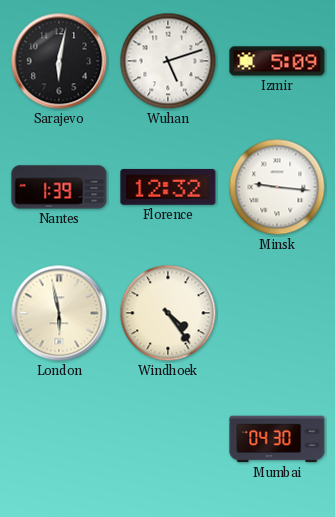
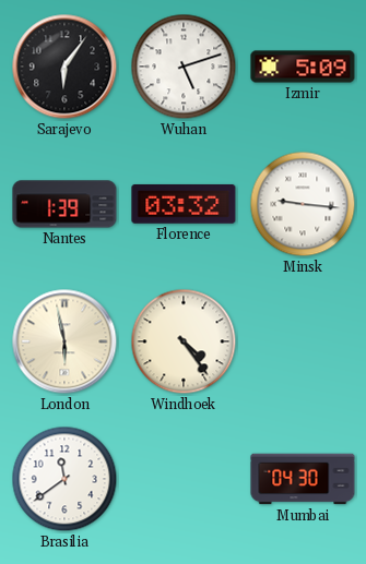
Sarajevo: 6:02 -> 6:06 (64, 67)
Florence: 12:32 -> 03:32 (184, 204)
Brasilia: none -> 11:39 (64, 479)
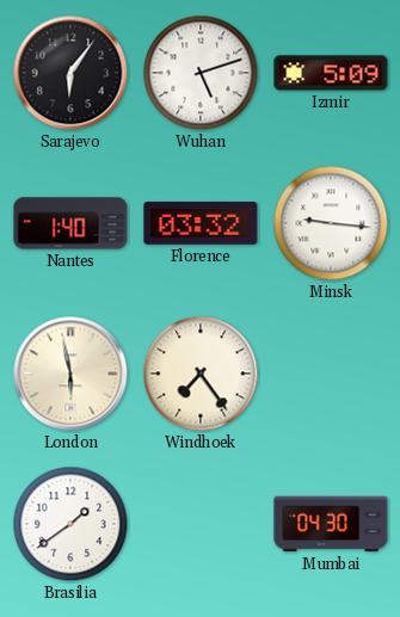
Nantes: 1:39 -> 1:40 (70, 223)
Windhoek: 4:24 -> 7:24 (201, 374)
Brasilia: 11:39 -> 1:39 (70, 524)
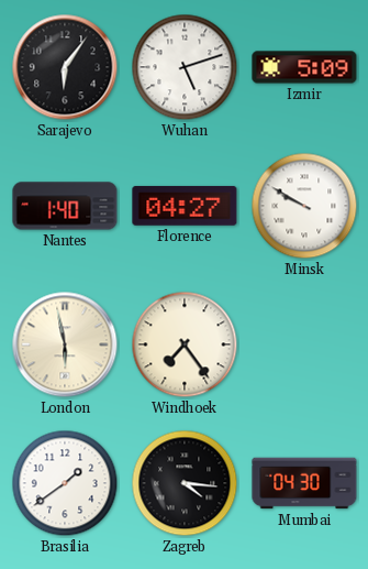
Florence: 03:32 -> 04:27 (185, 206)
Minsk: 9:16 -> 9:50 (304, 206)
Zagreb: none -> 4:16 (185, 483)
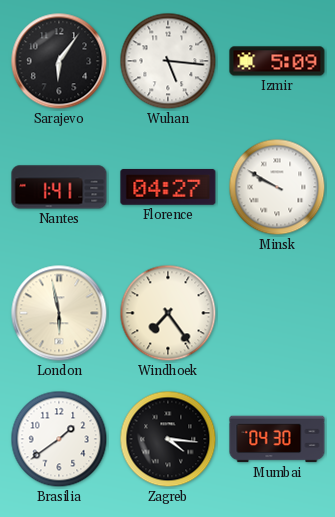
Wuhan: 5:12 -> 5:16 (168, 61)
Nantes: 1:40 -> 1:41 (59, 187)
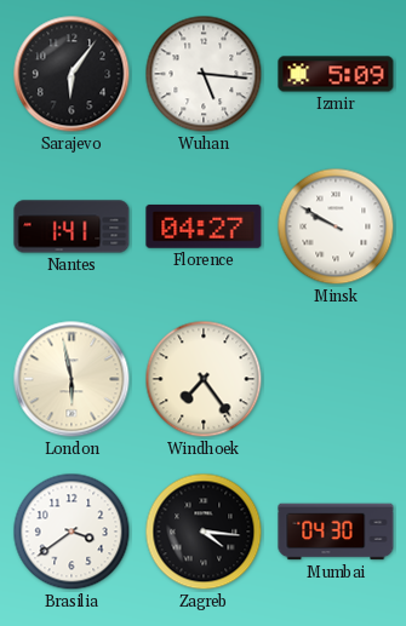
Brasilia: 1:39 -> 3:39 (72, 532)
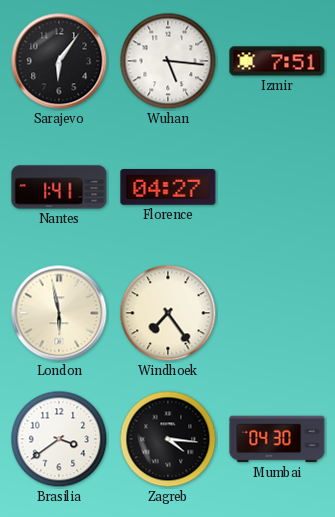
Izmir: 5:09 -> 7:51 (277, 61)
Minsk: 9:50 -> none (336, 226)
